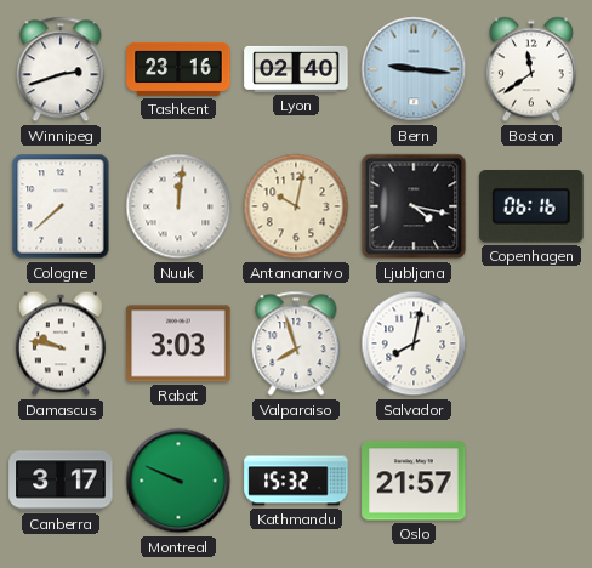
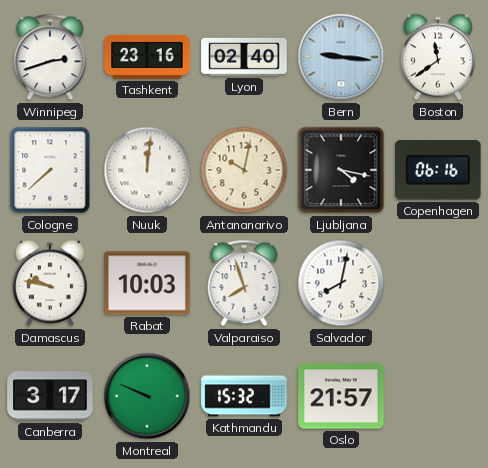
Rabat: 3:03 -> 10:03 (147, 283)
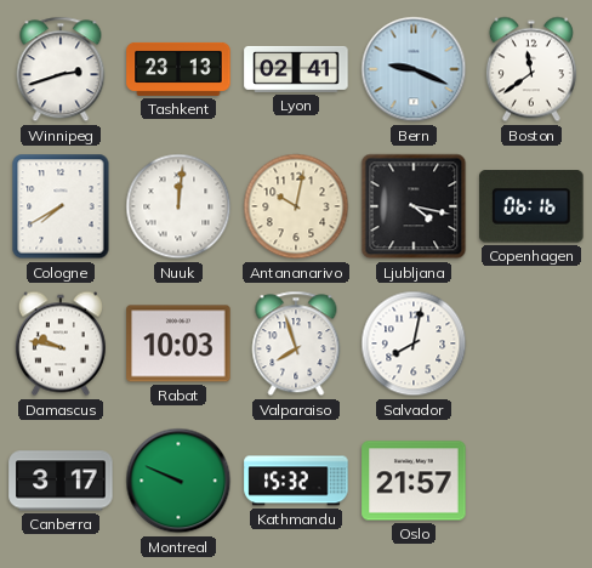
Tashkent: 23:16 -> 23:13 (178, 69)
Lyon: 02:40 -> 02:41 (296, 69)
Bern: 9:16 -> 9:19 (414, 69)
Cologne: 7:38 -> 7:40 (61, 206)
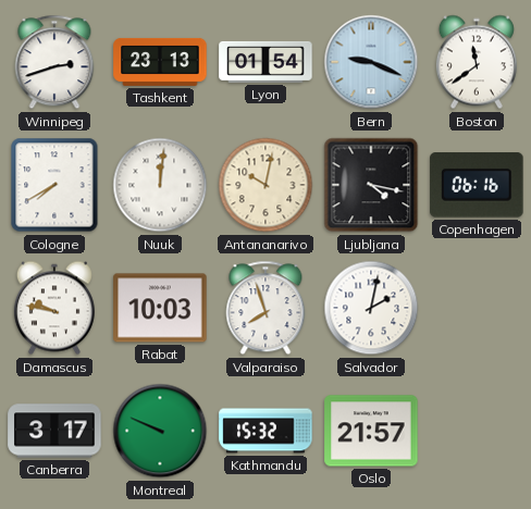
Lyon: 02:41 -> 01:54 (265, 62)
Salvador: 8:02 -> 2:02 (371, 308)
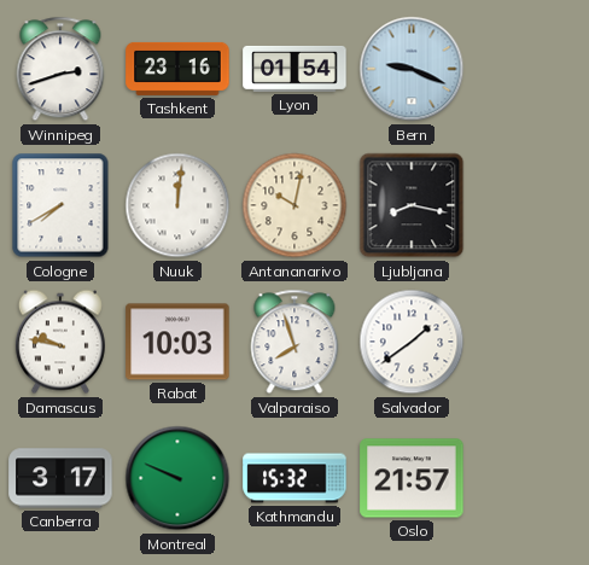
Tashkent: 23:13 -> 23:16 (177, 69)
Boston: 11:39 -> none (477, 62)
Ljubljana: 4:17 -> 8:17 (412, 205)
Copenhagen: 06:16 -> none (477, 185)
Salvador: 2:02 -> 1:39 (412, 342)
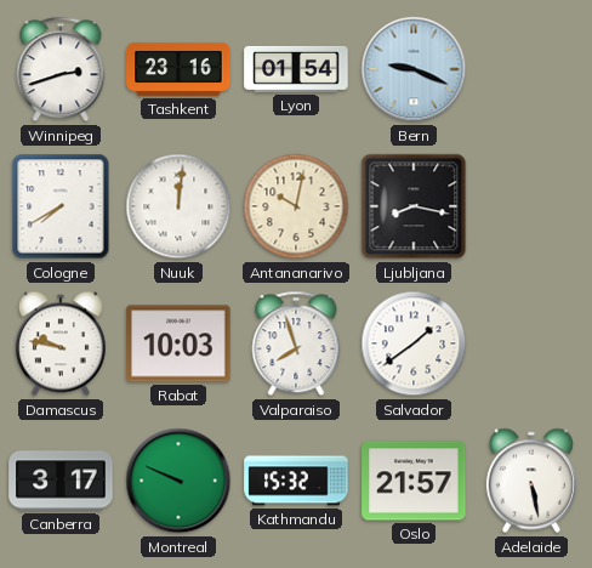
Adelaide: none -> 5:28 (531, 481)
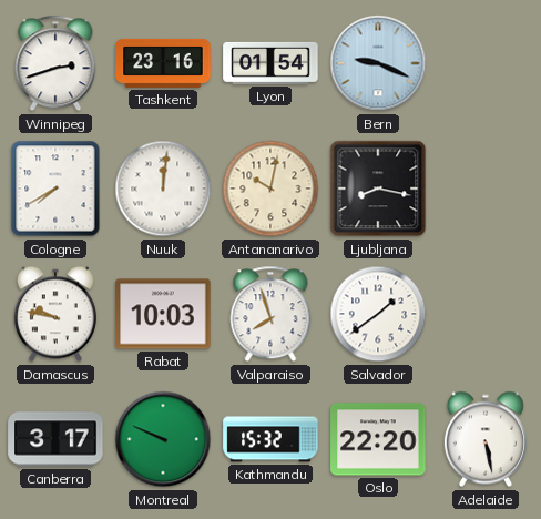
Oslo: 21:57 -> 22:20 (378, 439)
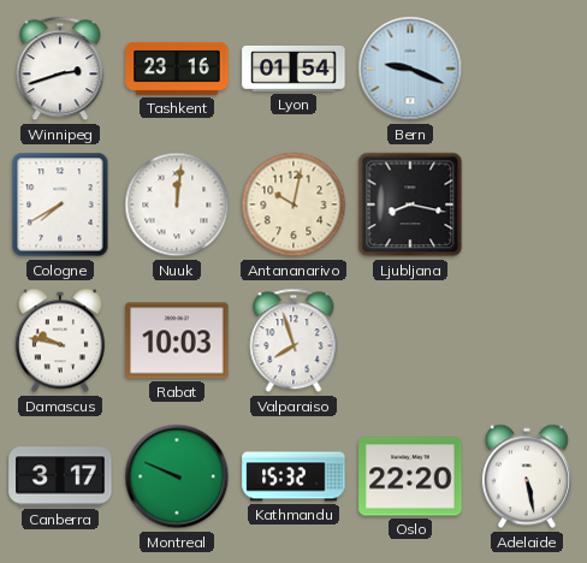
Salvador: 1:39 -> none (378, 314)
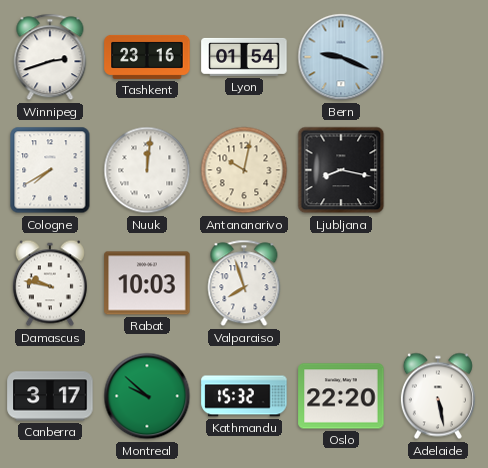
Montreal: 9:49 -> 9:52 (147, 396)
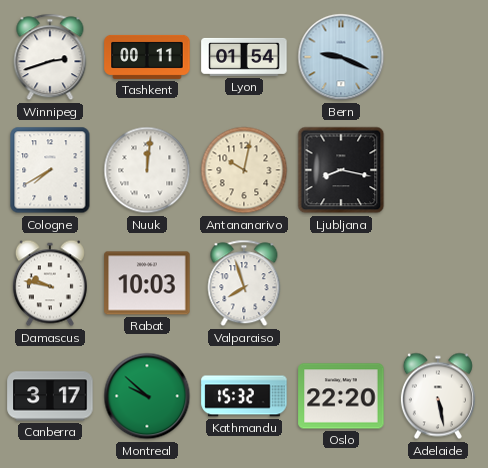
Tashkent: 23:16 -> 00:11 (147, 57)
